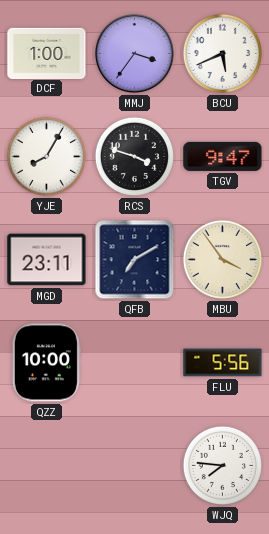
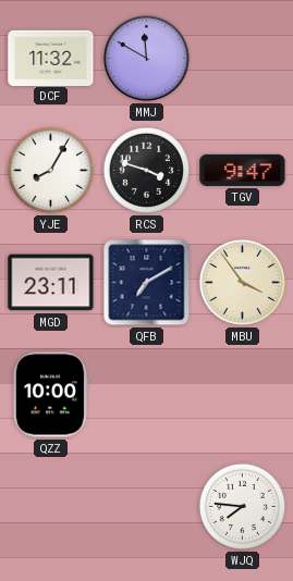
DCF: 1:00 -> 11:32 (51, 58)
MMJ: 3:36 -> 11:50 (146, 58)
BCU: 5:41 -> none (222, 53)
FLU: 5:56 -> none (223, 363)
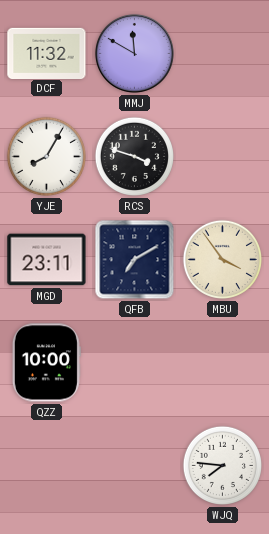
TGV: 9:47 -> none (243, 170)
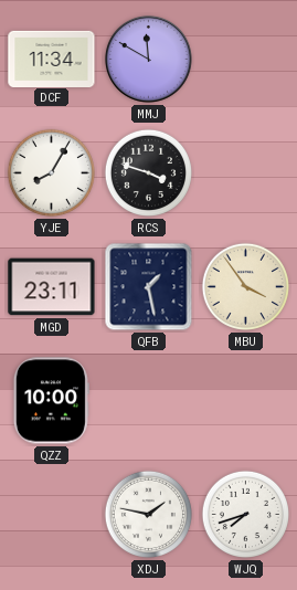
DCF: 11:32 -> 11:34 (52, 59)
QFB: 7:10 -> 1:28 (149, 287)
XDJ: none -> 1:47 (148, 514)
WJQ: 7:46 -> 7:42 (245, 514)
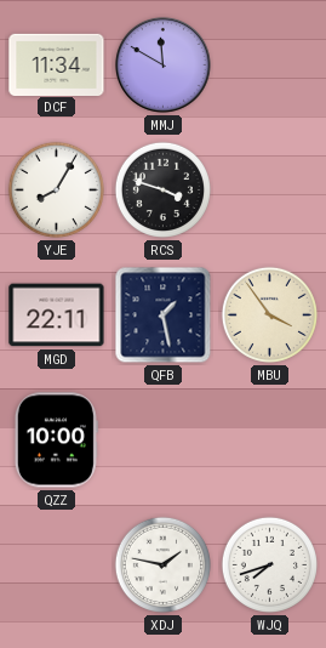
MGD: 23:11 -> 22:11 (57, 316)
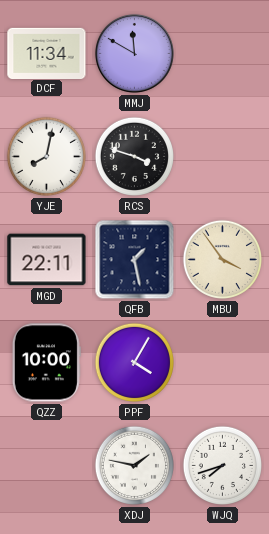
YJE: 8:05 -> 8:02 (46, 156)
PPF: none -> 4:05 (134, 362)
